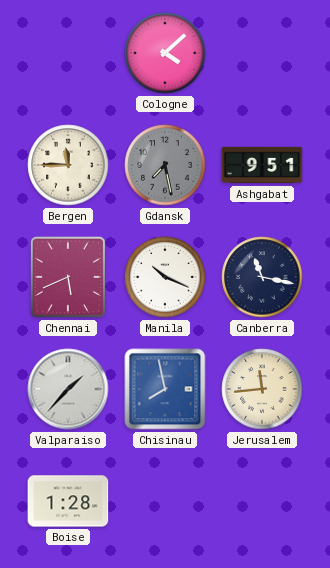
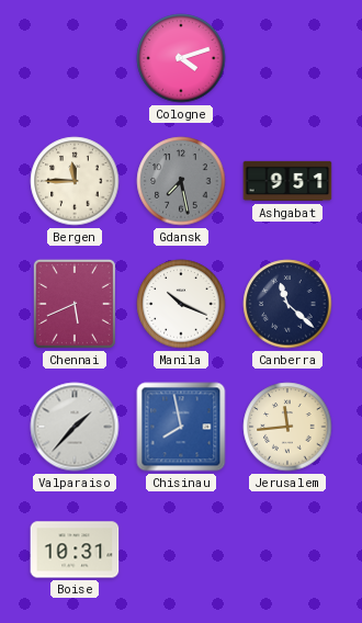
Cologne: 4:08 -> 4:12 (181, 58)
Canberra: 11:17 -> 11:22 (287, 304)
Boise: 1:28 -> 10:31 (75, 550)
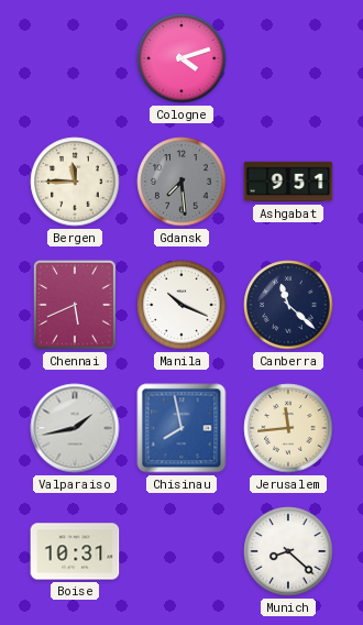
Gdansk: 7:28 -> 7:29 (182, 182)
Valparaiso: 1:37 -> 1:43 (75, 428)
Munich: none -> 8:22 (288, 551)
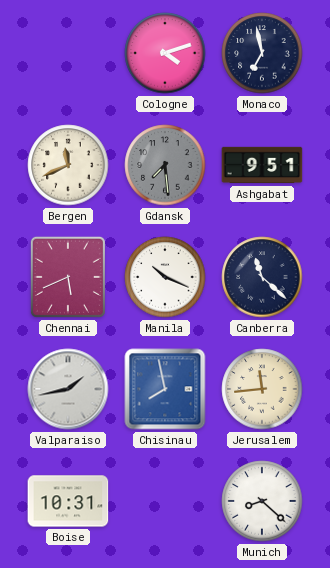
Monaco: none -> 6:58 (262, 53)
Bergen: 11:45 -> 11:41 (68, 165)
